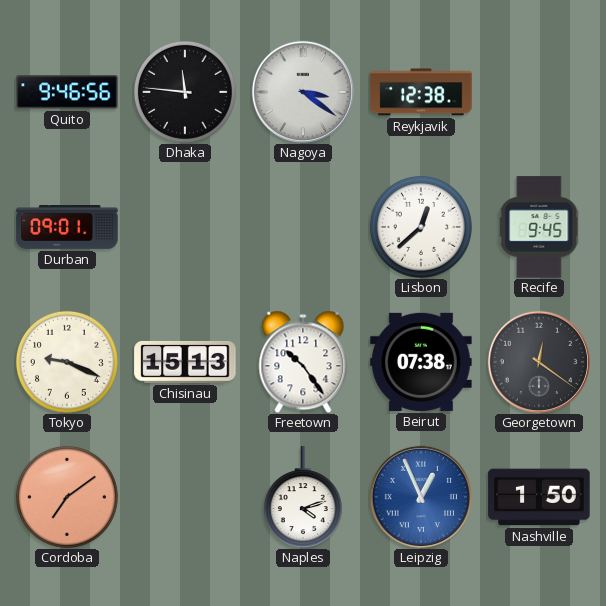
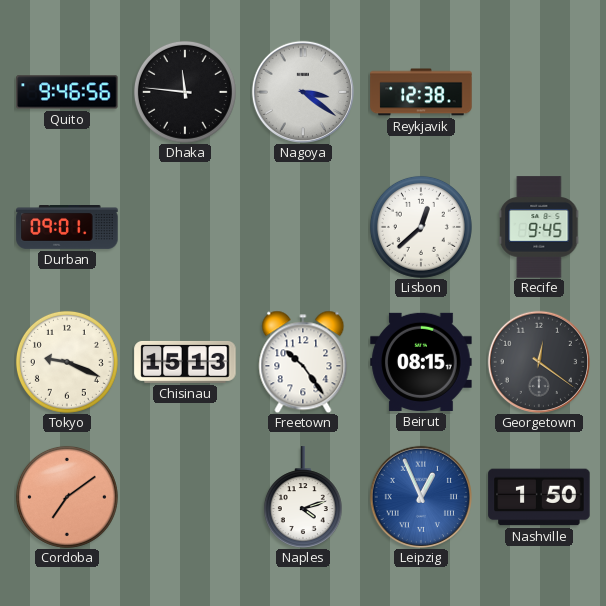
Beirut: 07:38 -> 08:15 (421, 362)
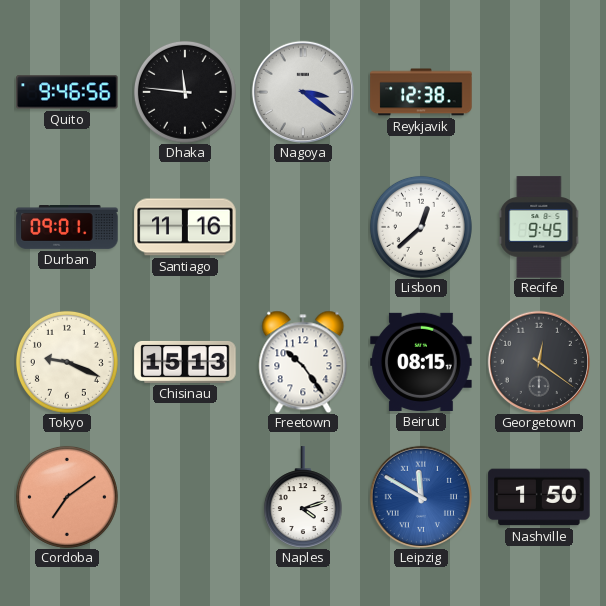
Santiago: none -> 11:16 (185, 227)
Leipzig: 12:56 -> 11:50 (421, 497)
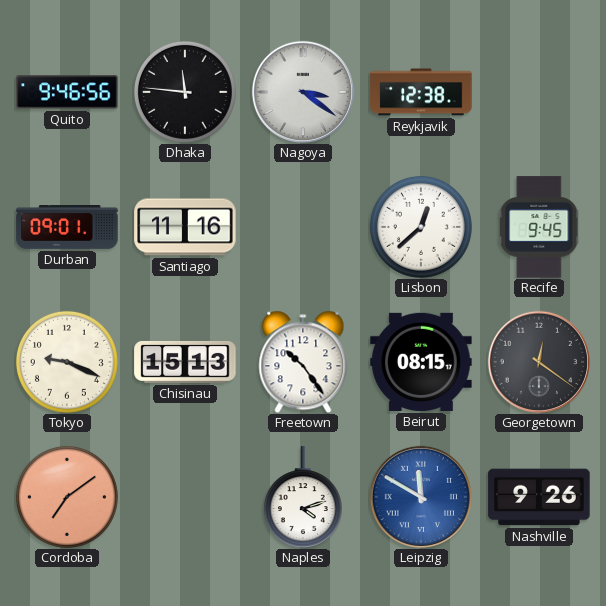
Nashville: 1:50 -> 9:26 (539, 497)
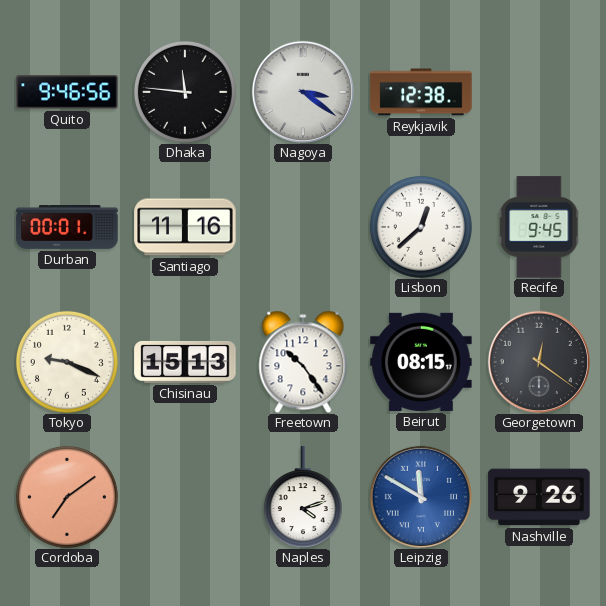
Durban: 09:01 -> 00:01 (67, 228)
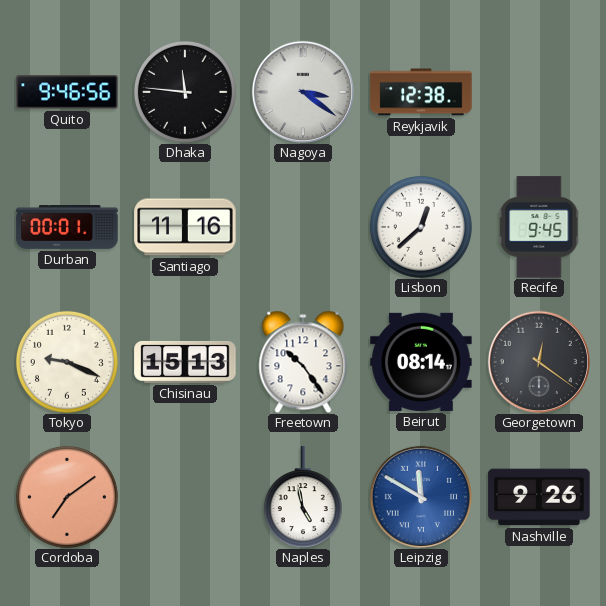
Beirut: 08:15 -> 08:14 (421, 362)
Naples: 4:12 -> 4:58 (303, 497)
